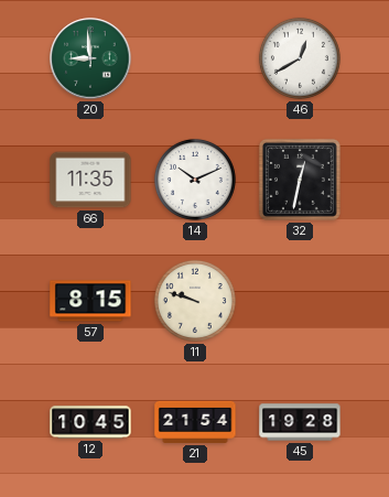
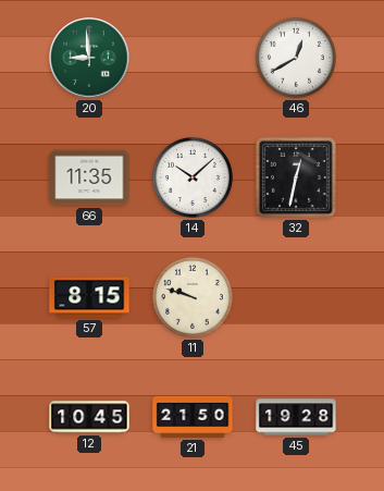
14: 10:11 -> 10:08 (193, 177)
21: 21:54 -> 21:50 (193, 417)
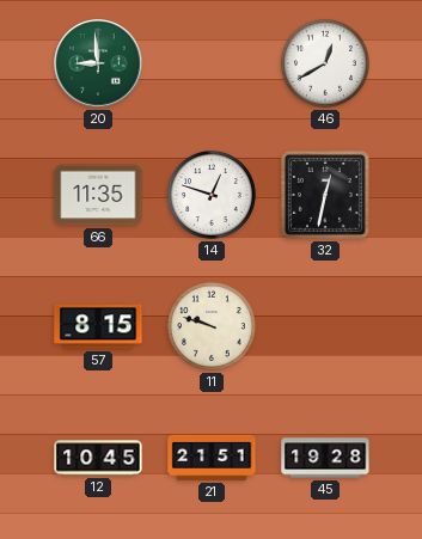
14: 10:08 -> 12:48 (212, 195)
21: 21:50 -> 21:51 (212, 458)
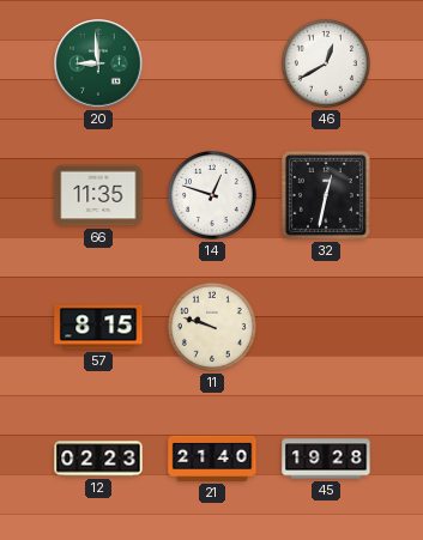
12: 10:45 -> 02:23 (98, 459)
21: 21:51 -> 21:40 (212, 459)
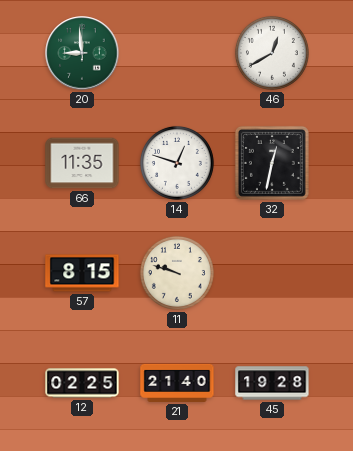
12: 02:23 -> 02:25 (82, 383)
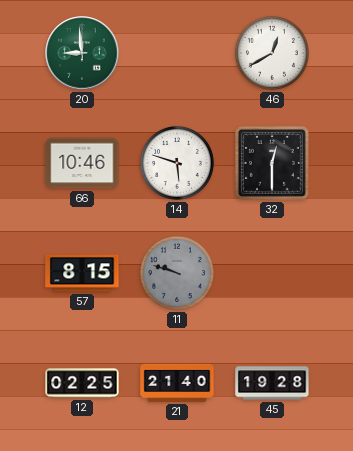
66: 11:35 -> 10:46 (82, 163)
14: 12:48 -> 5:48 (177, 163)
32: 12:32 -> 12:30 (272, 163)
11 dial: cream -> grey (177, 273)
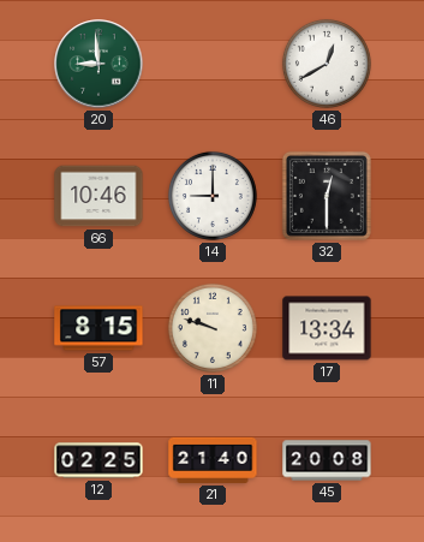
14: 5:48 -> 9:00 (213, 196)
11 dial: grey -> cream (213, 328)
17: none -> 13:34 (327, 328)
45: 19:28 -> 20:08 (327, 460)
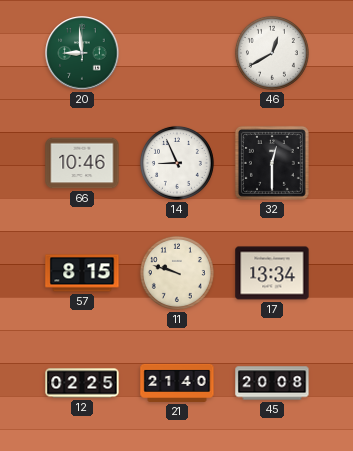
14: 9:00 -> 8:56 (177, 163)
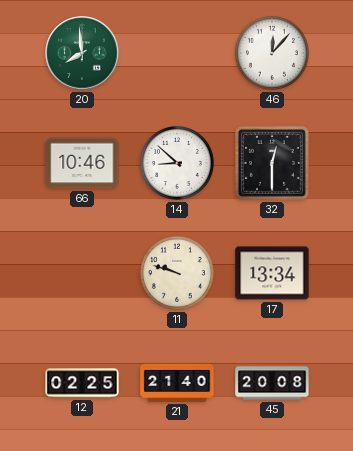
20: 8:59 -> 7:59 (82, 53)
46: 12:40 -> 12:07 (272, 53)
14: 8:56 -> 8:52 (177, 163)
57: 8:15 -> none (82, 273)
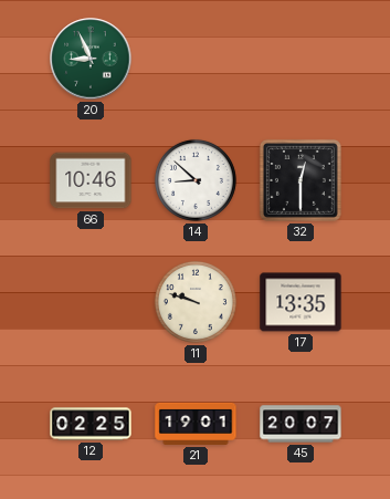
20: 7:59 -> 8:56 (91, 59)
46: 12:07 -> none (272, 53)
17: 13:34 -> 13:35 (301, 302)
21: 21:40 -> 19:01 (196, 424)
45: 20:08 -> 20:07 (301, 424)
